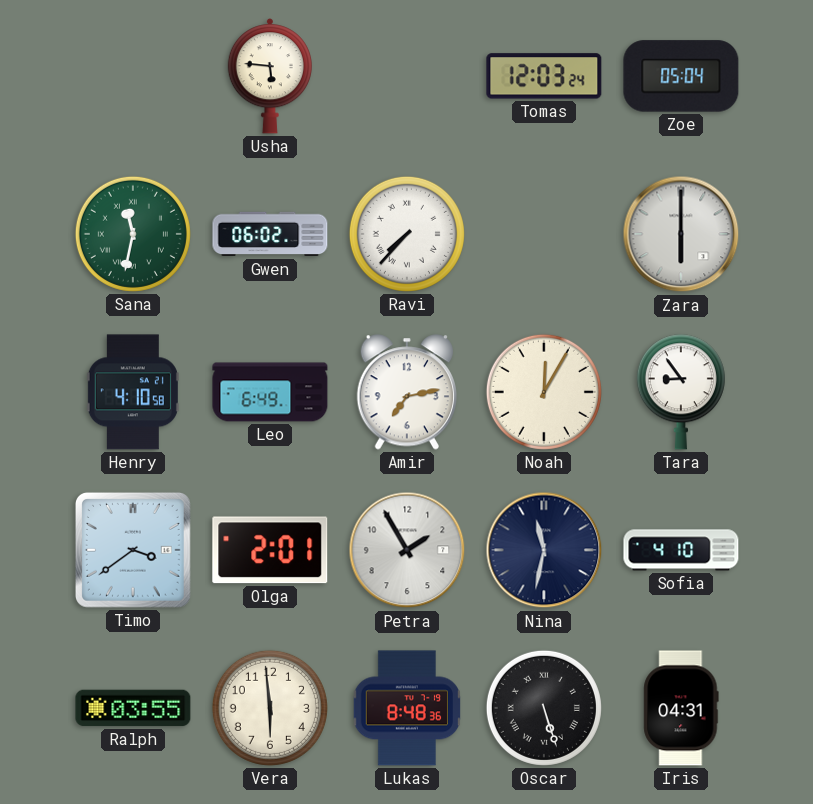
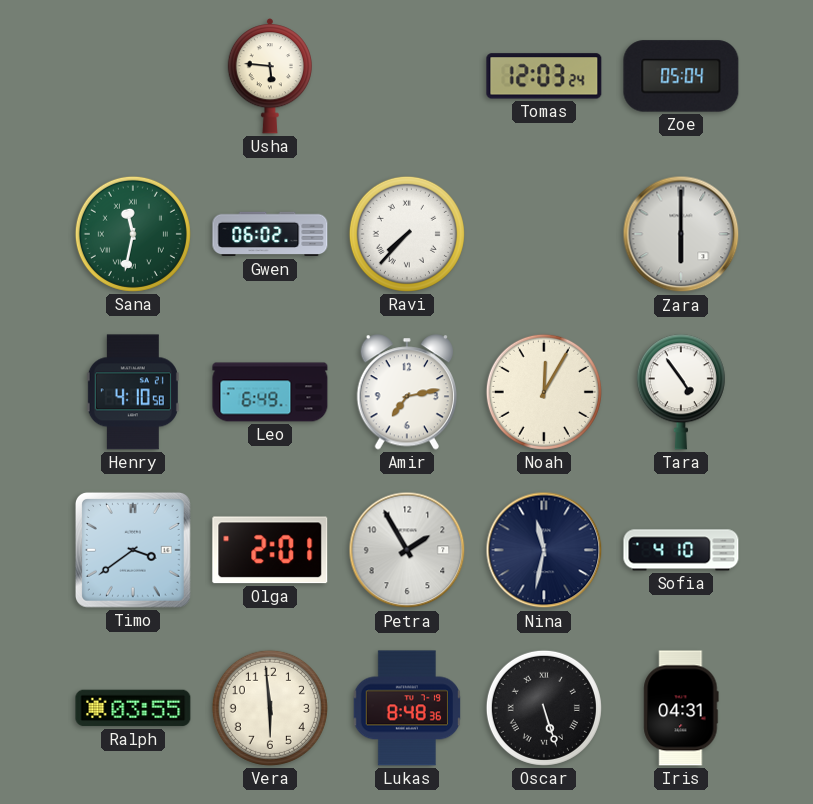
Tara: 8:54 -> 4:54 (681, 392)
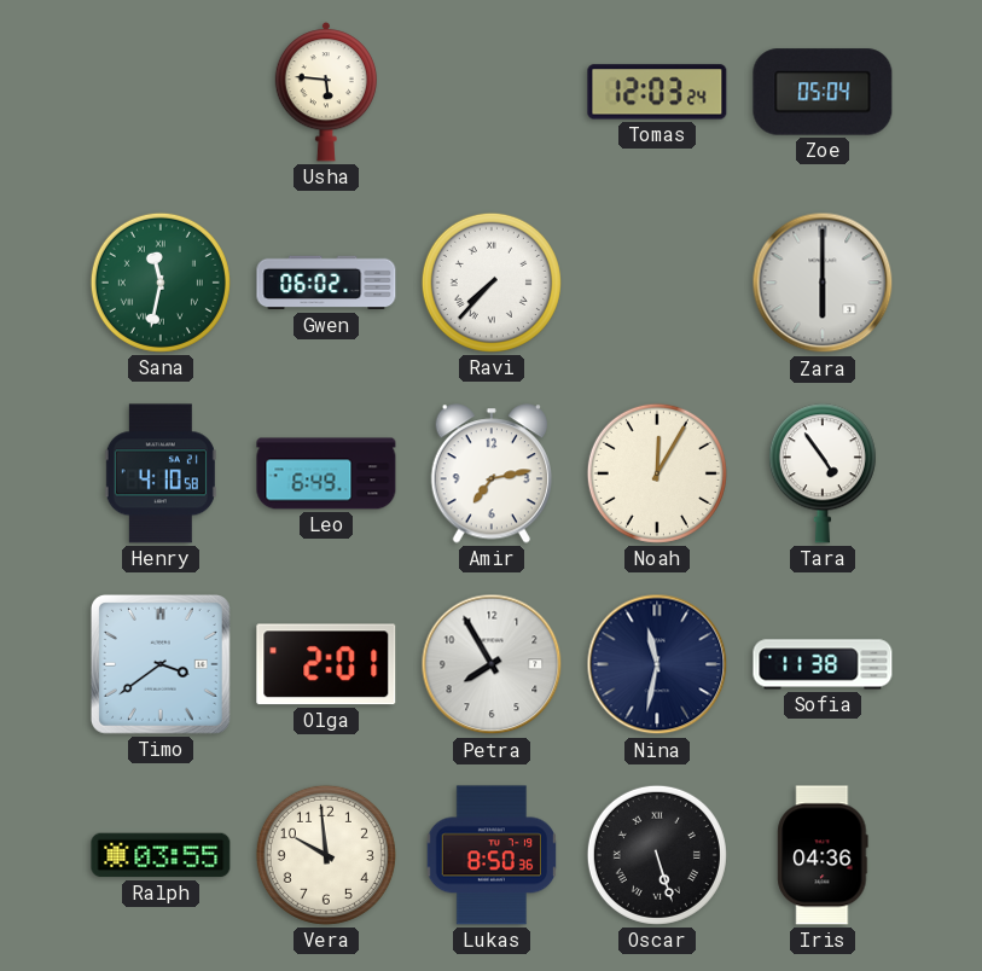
Petra: 1:55 -> 7:55 (492, 664)
Sofia: 4:10 -> 11:38 (823, 664)
Vera: 5:59 -> 9:59 (326, 855)
Lukas: 8:48 -> 8:50 (490, 855)
Iris: 04:31 -> 04:36 (823, 855)
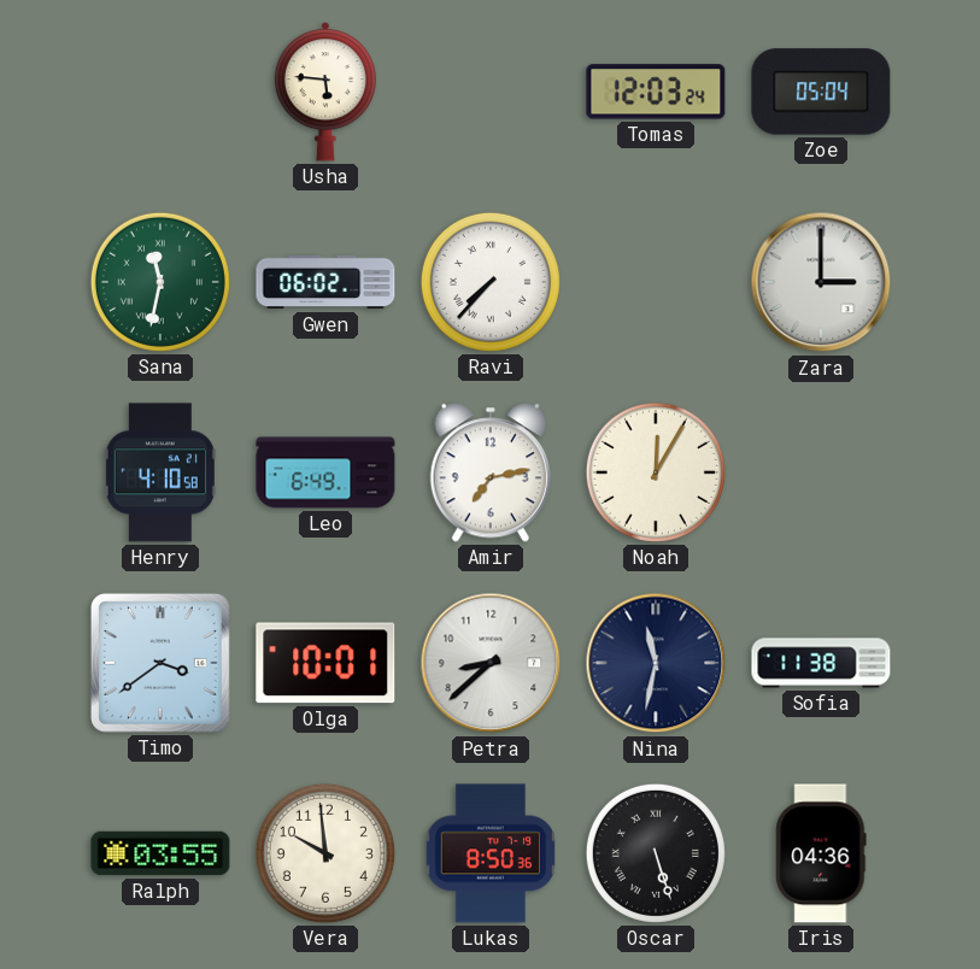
Zara: 6:00 -> 3:00 (821, 282)
Tara: 4:54 -> none (823, 473)
Olga: 2:01 -> 10:01 (325, 663)
Petra: 7:55 -> 8:38 (491, 663)
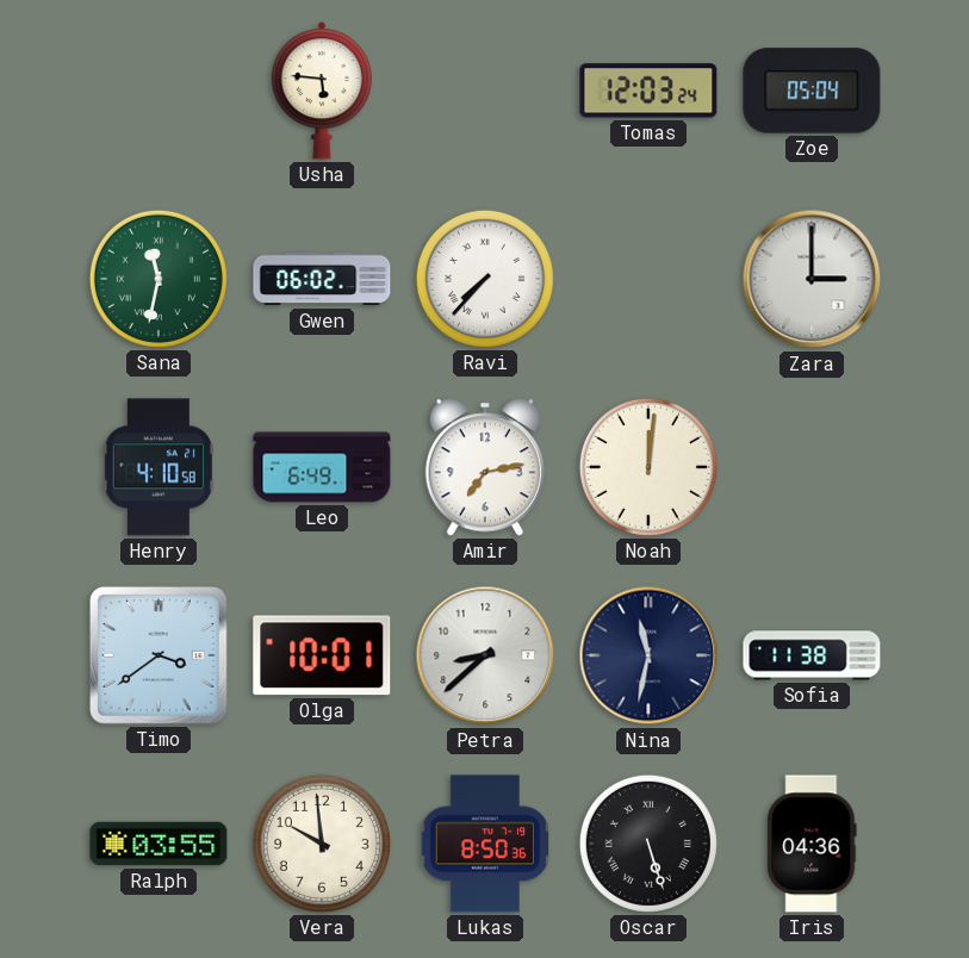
Noah: 12:05 -> 12:01 (648, 467)
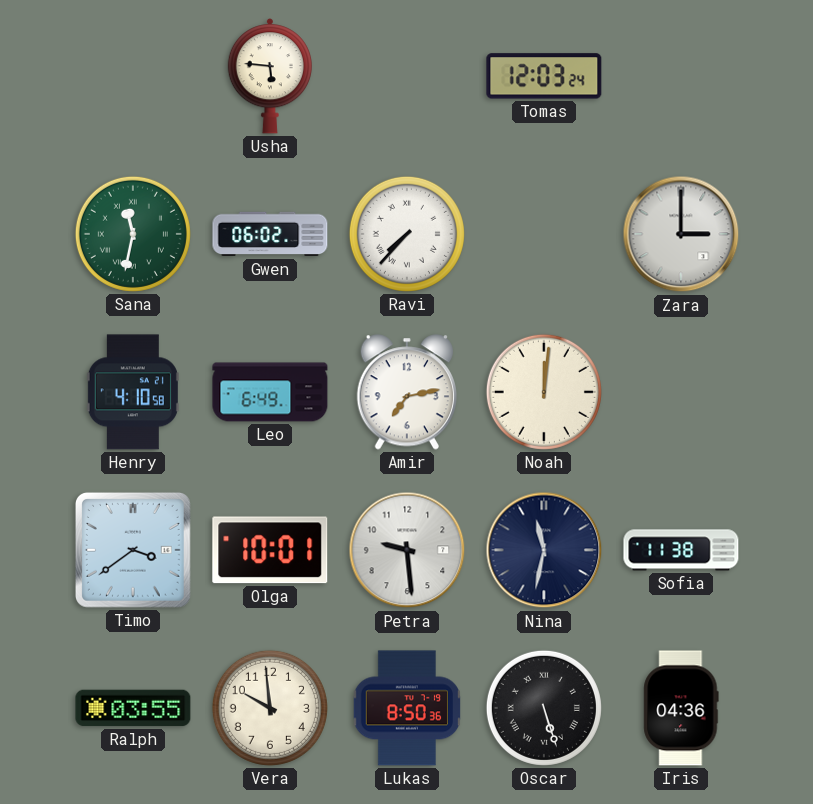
Zoe: 05:04 -> none (812, 91)
Petra: 8:38 -> 9:29 (407, 550)
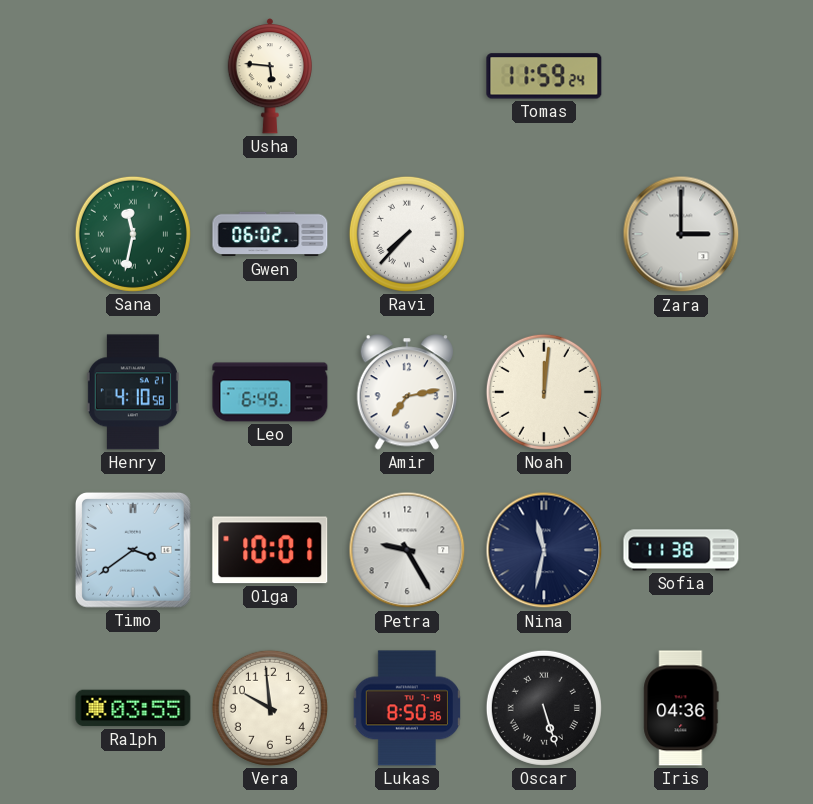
Tomas: 12:03 -> 11:59 (544, 76)
Petra: 9:29 -> 9:25 (407, 550)
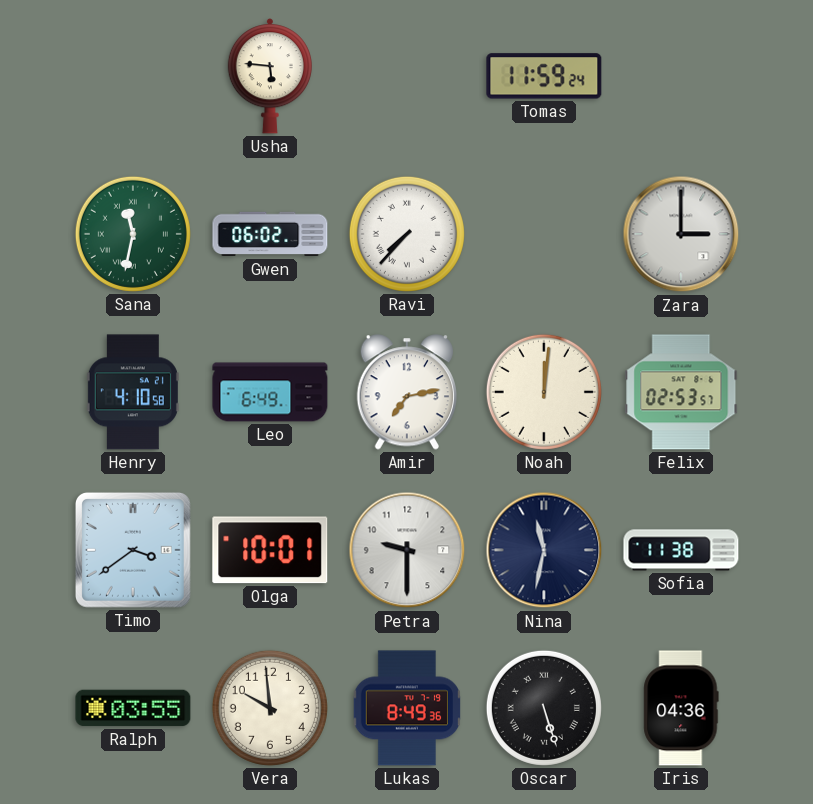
Felix: none -> 02:53 (681, 392)
Petra: 9:25 -> 9:30 (407, 550)
Lukas: 8:50 -> 8:49 (406, 708)
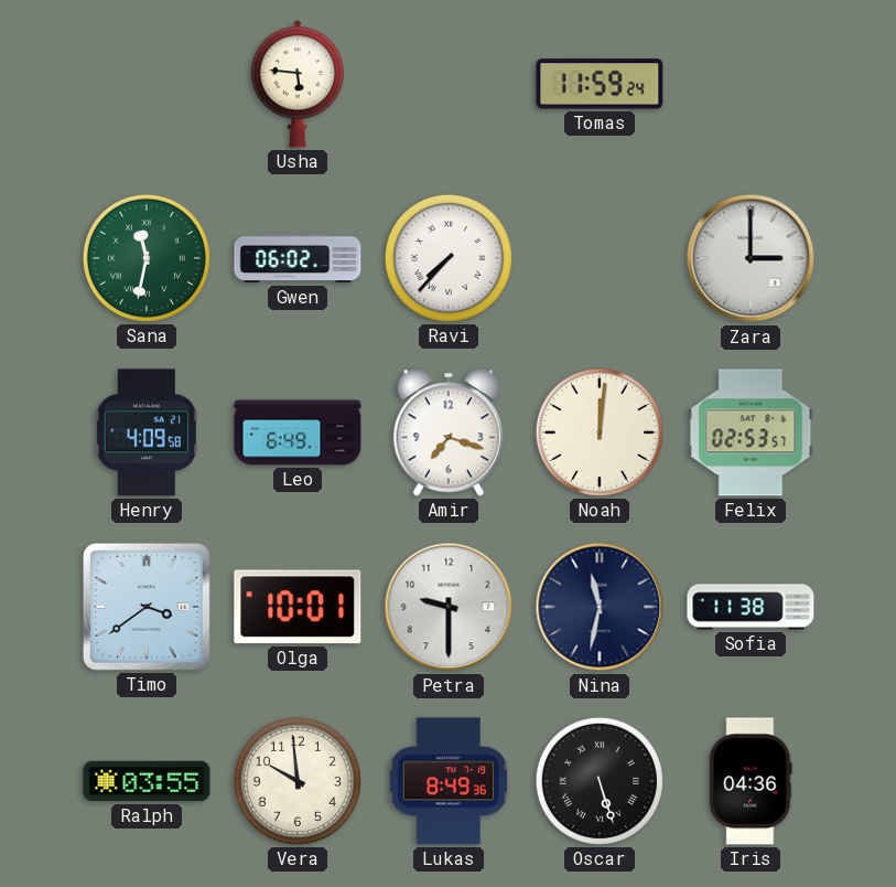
Henry: 4:10 -> 4:09 (147, 432)
Amir: 7:13 -> 7:18 (449, 432)
